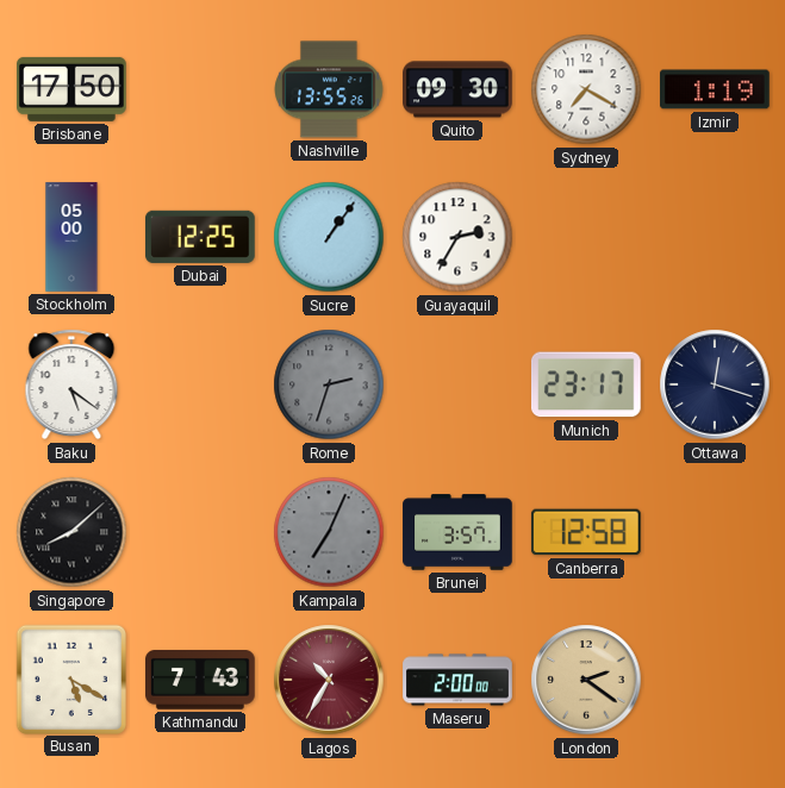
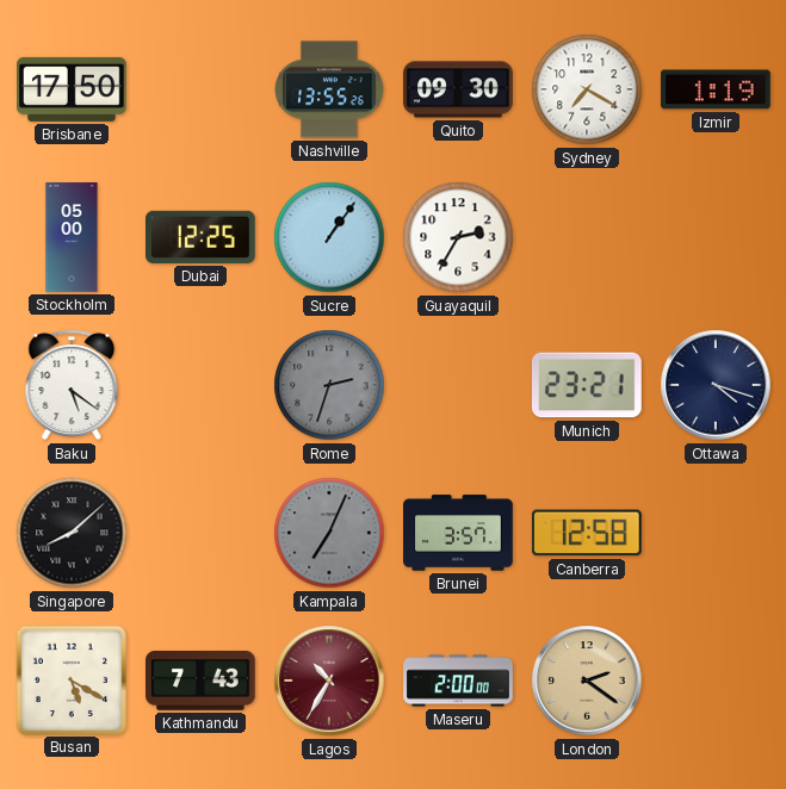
Munich: 23:17 -> 23:21 (587, 385)
Ottawa: 12:18 -> 4:18 (716, 385)
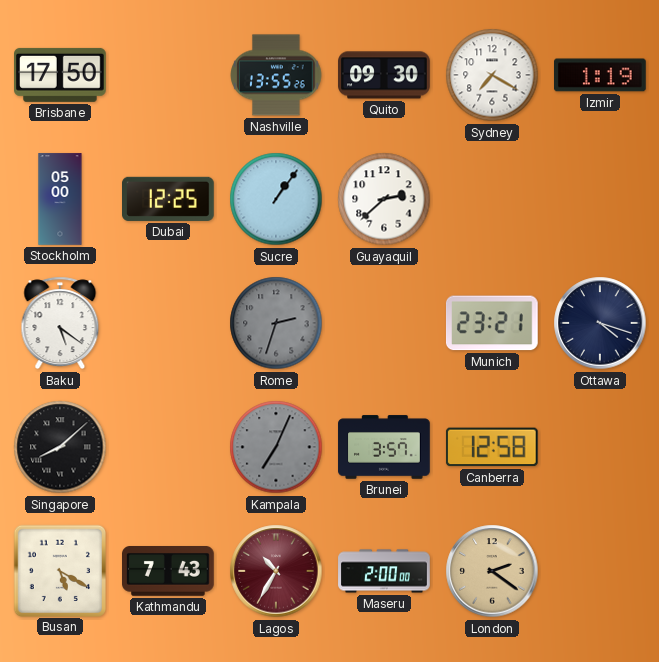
Guayaquil: 2:35 -> 2:38 (384, 199)
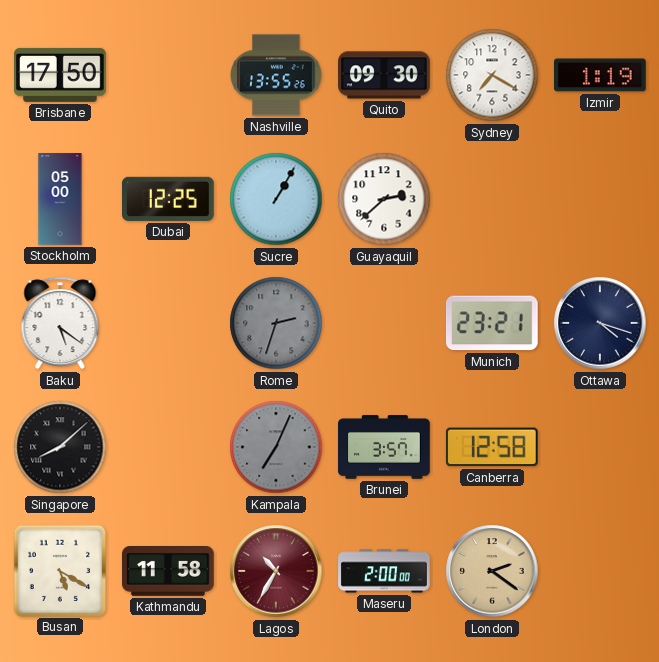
Sucre: 1:06 -> 1:05 (276, 199)
Kathmandu: 7:43 -> 11:58 (169, 572)
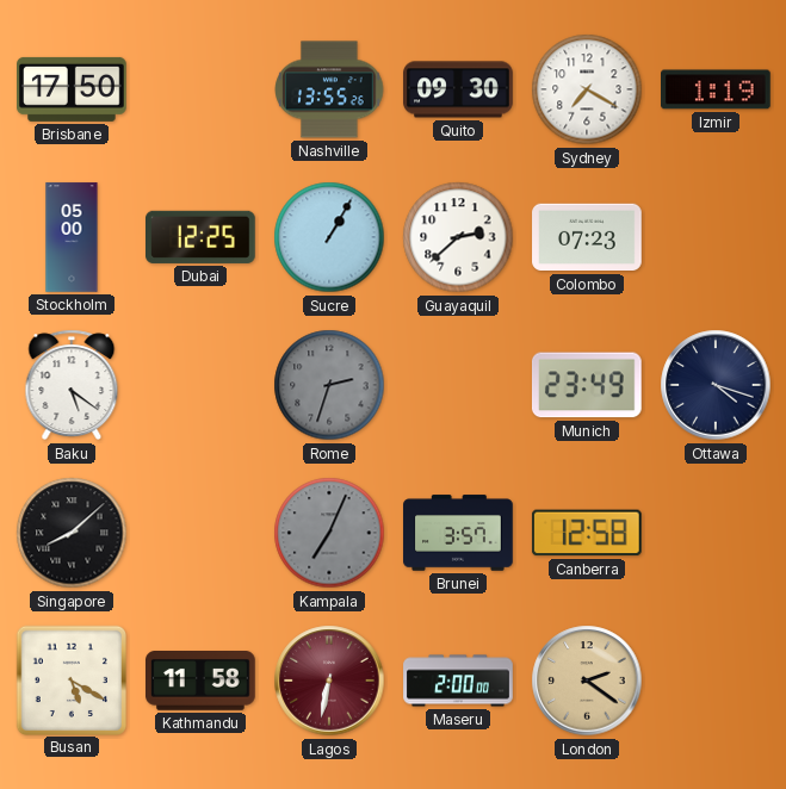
Colombo: none -> 07:23 (587, 237)
Munich: 23:21 -> 23:49 (587, 385)
Lagos: 10:35 -> 6:32 (329, 681)
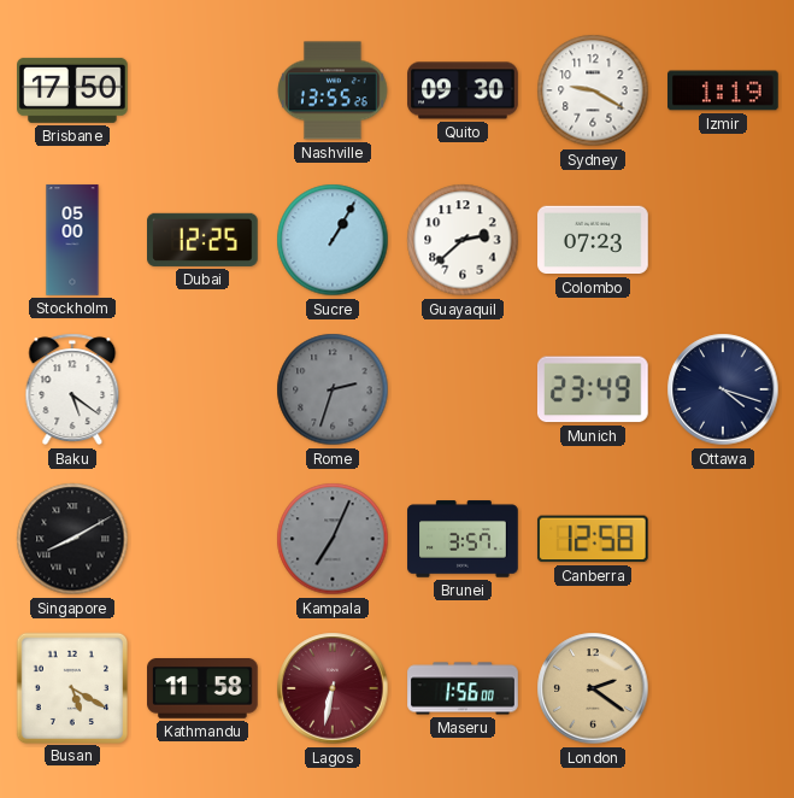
Sydney: 7:20 -> 9:20 (593, 90)
Singapore: 8:08 -> 8:10 (72, 539)
Maseru: 2:00 -> 1:56 (463, 688)
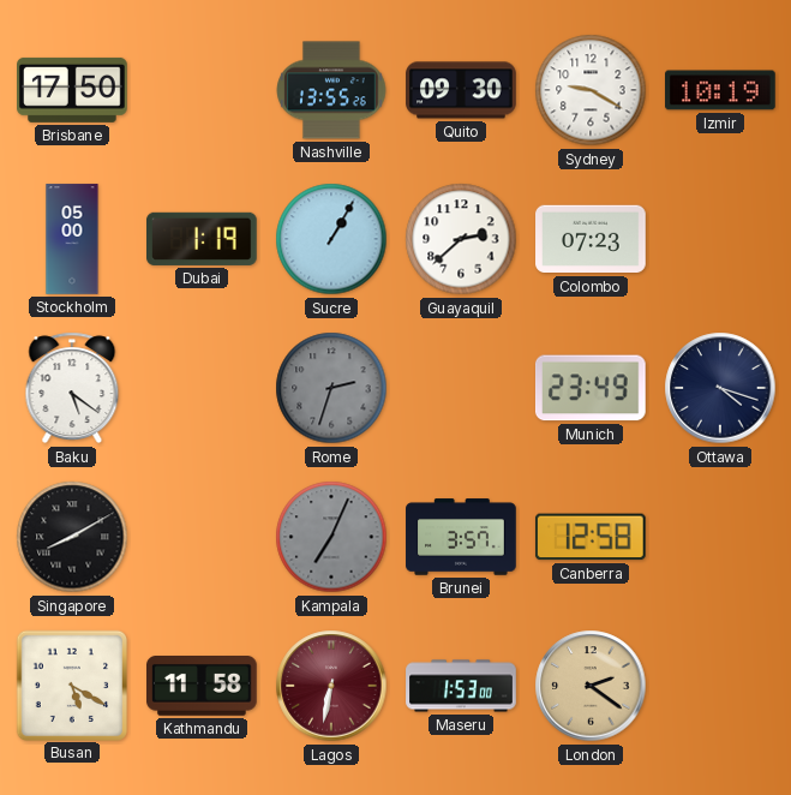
Izmir: 1:19 -> 10:19 (721, 90)
Dubai: 12:25 -> 1:19 (203, 239)
Maseru: 1:56 -> 1:53 (461, 686)
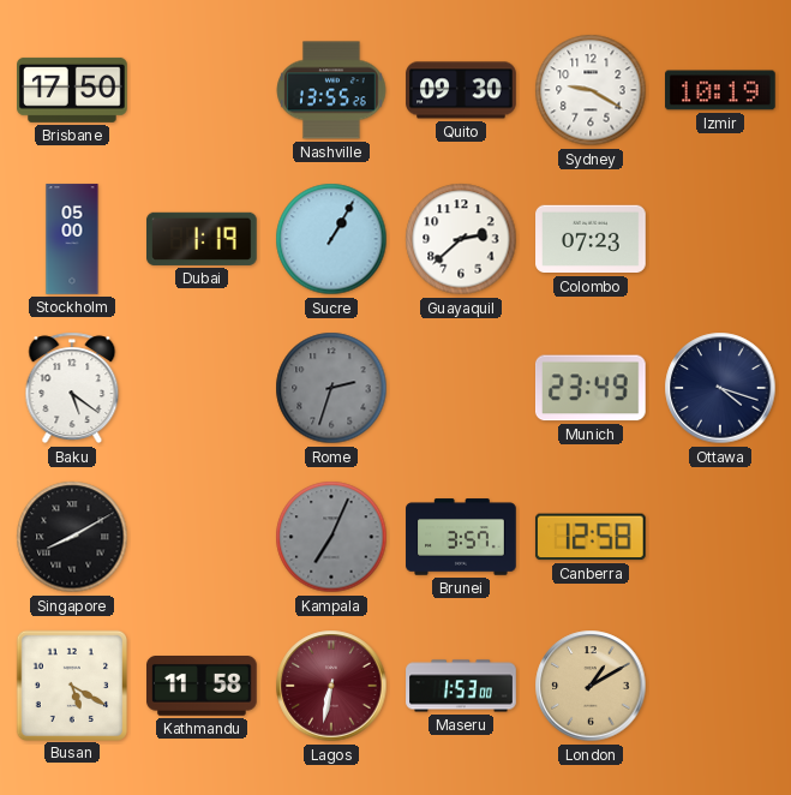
London: 2:21 -> 1:10 (591, 686)
